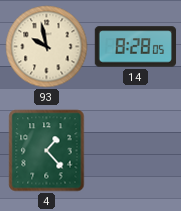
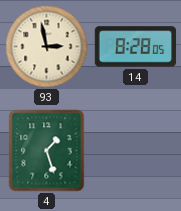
93: 9:58 -> 2:58 (47, 47)
4: 1:23 -> 1:27 (47, 151)
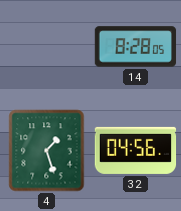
93: 2:58 -> none (47, 47)
32: none -> 04:56 (136, 150)
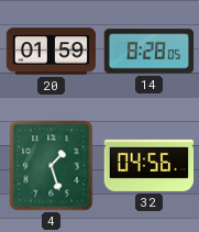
20: none -> 01:59 (52, 52)
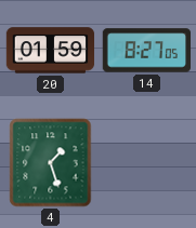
14: 8:28 -> 8:27 (147, 51)
32: 04:56 -> none (150, 165)
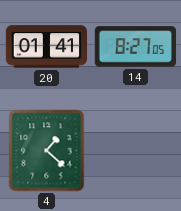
20: 01:59 -> 01:41 (47, 47)
4: 1:27 -> 1:22 (47, 151)
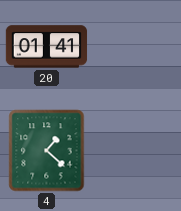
14: 8:27 -> none (136, 47)
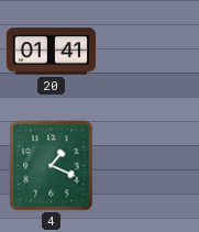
4: 1:22 -> 1:19 (52, 166)
